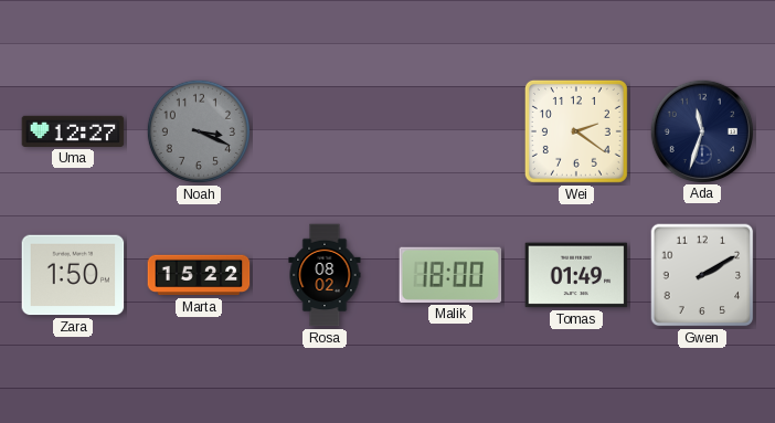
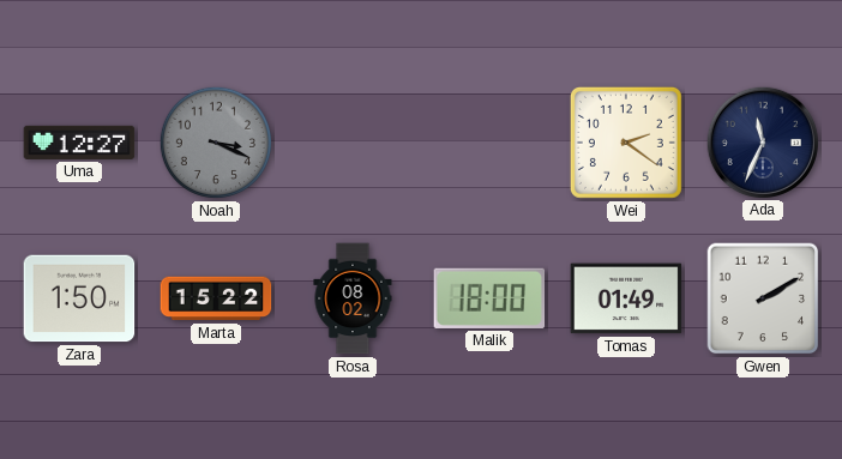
Ada: 11:33 -> 11:34 (762, 141)
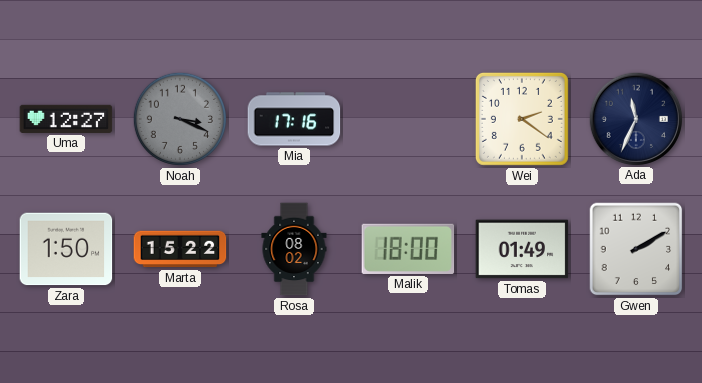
Mia: none -> 17:16 (294, 119)
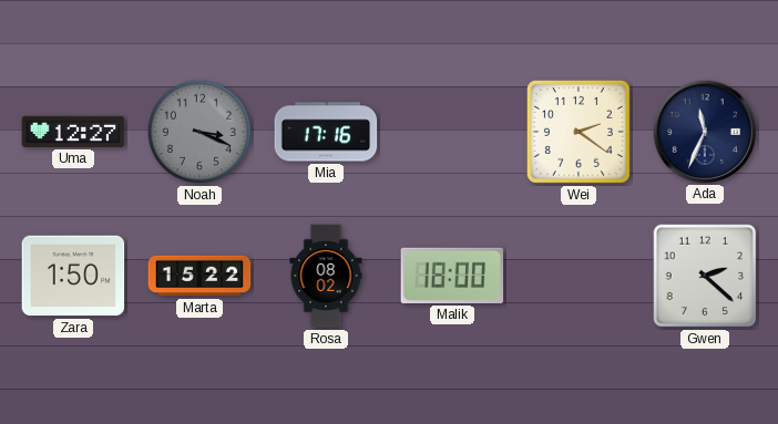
Tomas: 01:49 -> none (522, 249)
Gwen: 2:10 -> 2:22 (705, 276)
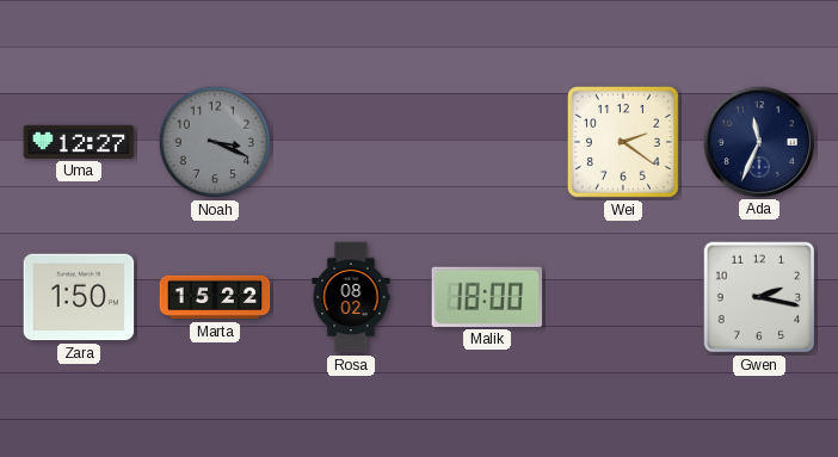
Mia: 17:16 -> none (326, 132)
Gwen: 2:22 -> 2:17 (759, 297)
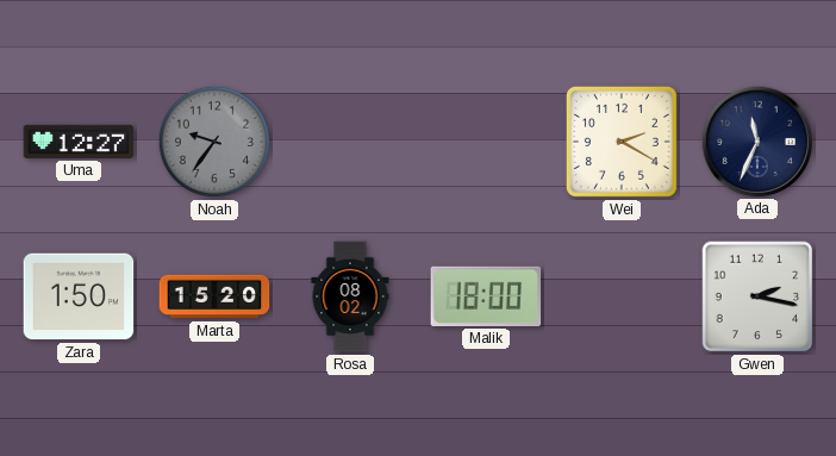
Noah: 3:19 -> 9:36 (214, 142)
Wei: 2:21 -> 2:20 (622, 142)
Marta: 15:22 -> 15:20 (214, 296)
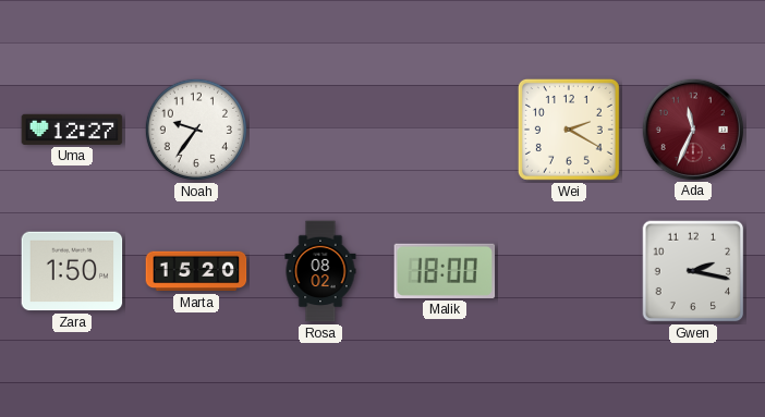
Noah dial: grey -> white (196, 130)
Ada dial: navy -> burgundy (692, 128)
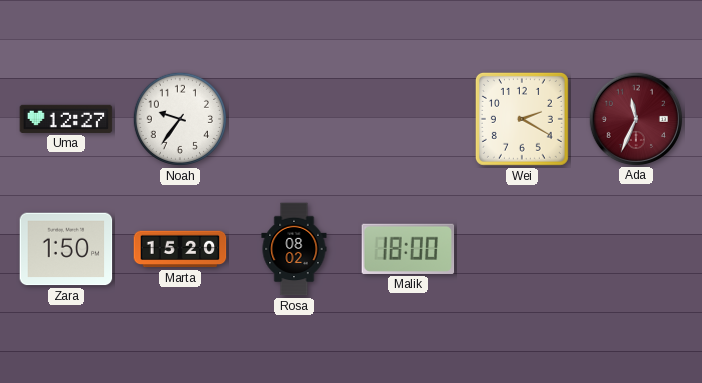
Gwen: 2:17 -> none (693, 271)
